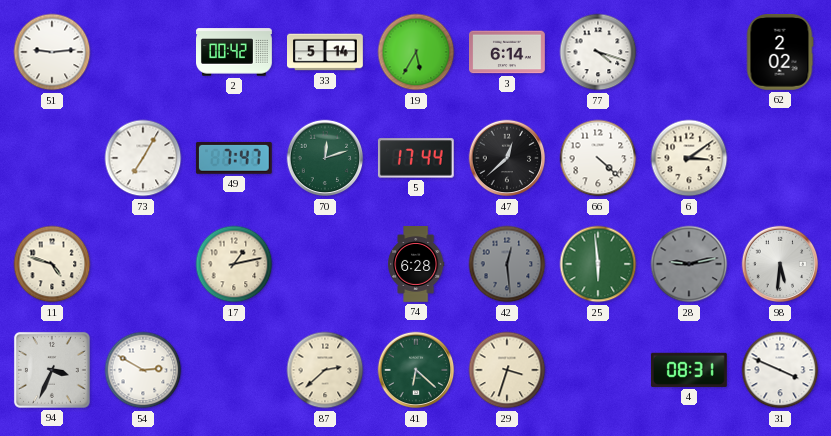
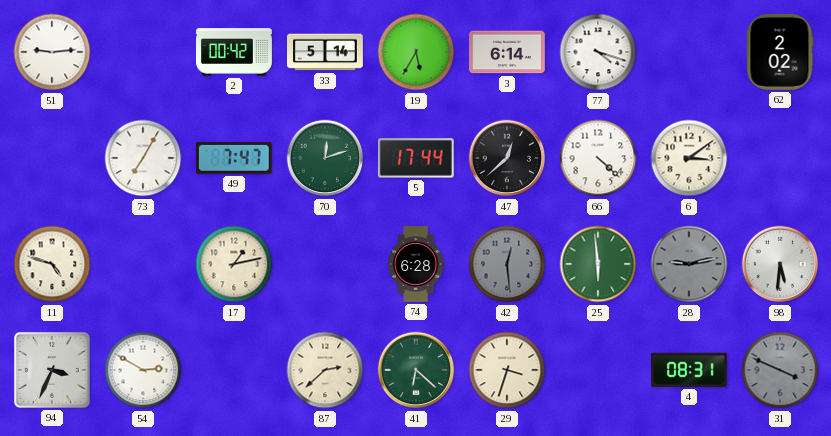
31 dial: white -> grey (780, 370)
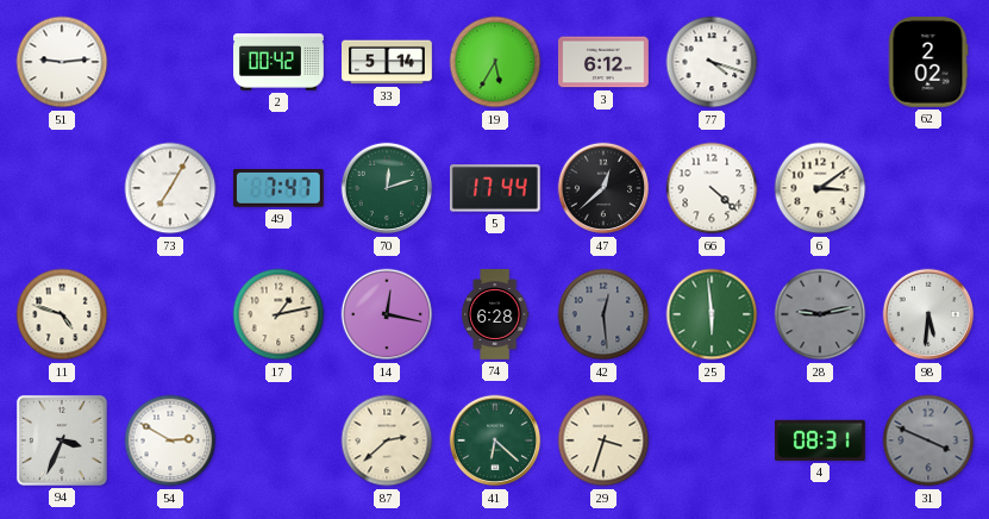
3: 6:14 -> 6:12 (605, 62)
14: none -> 12:17 (387, 314)
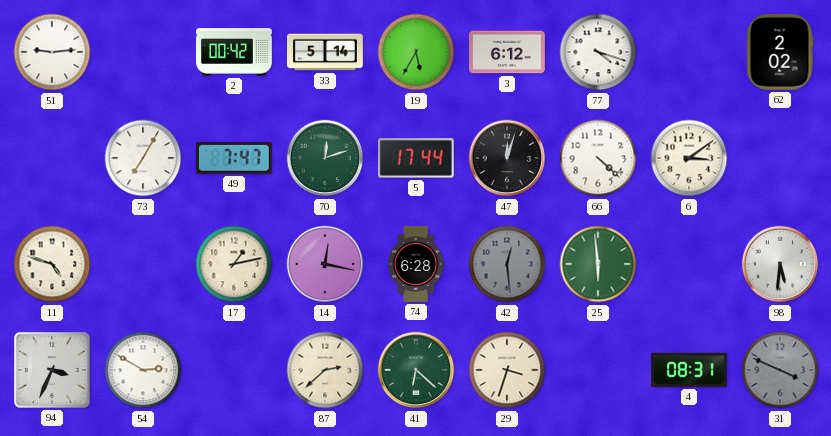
47: 12:38 -> 12:03 (507, 158)
28: 9:13 -> none (820, 314)
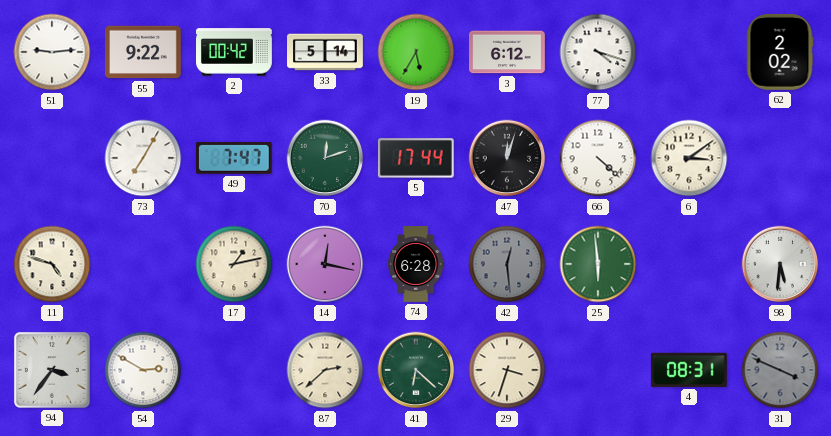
55: none -> 9:22 (144, 52)
94: 3:34 -> 3:36 (52, 370)
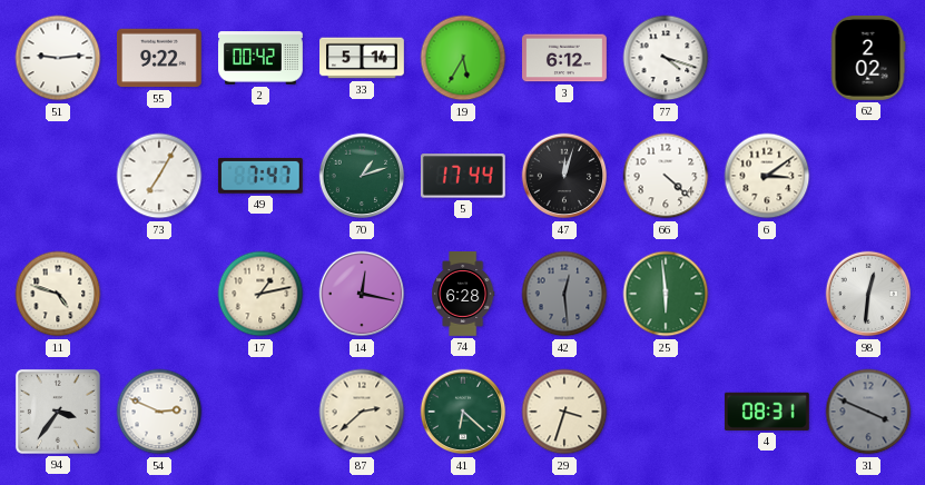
70: 12:12 -> 1:12 (362, 176)
98: 5:31 -> 12:31 (868, 294)
54: 2:50 -> 2:49 (159, 412)
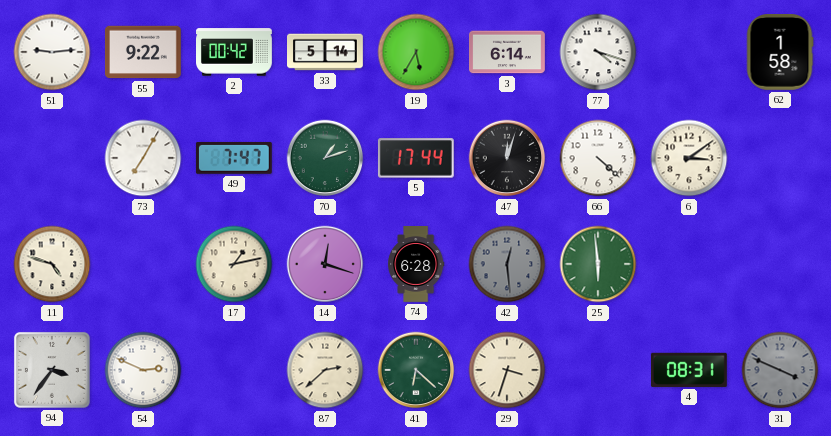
3: 6:12 -> 6:14 (508, 52)
62: 2:02 -> 1:58 (780, 53)
14: 12:17 -> 12:18 (325, 264)
98: 12:31 -> none (868, 294)
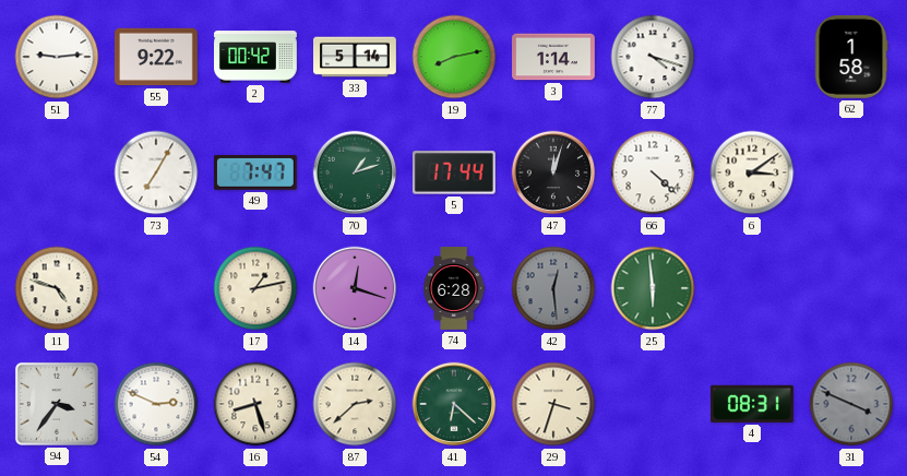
19: 5:35 -> 8:13 (454, 57)
3: 6:14 -> 1:14 (554, 57)
16: none -> 8:27 (255, 404)
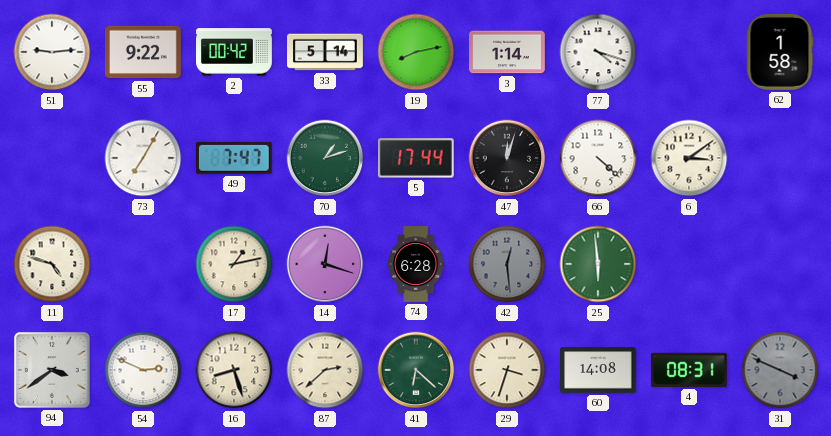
94: 3:36 -> 3:39 (52, 370)
60: none -> 14:08 (599, 370)
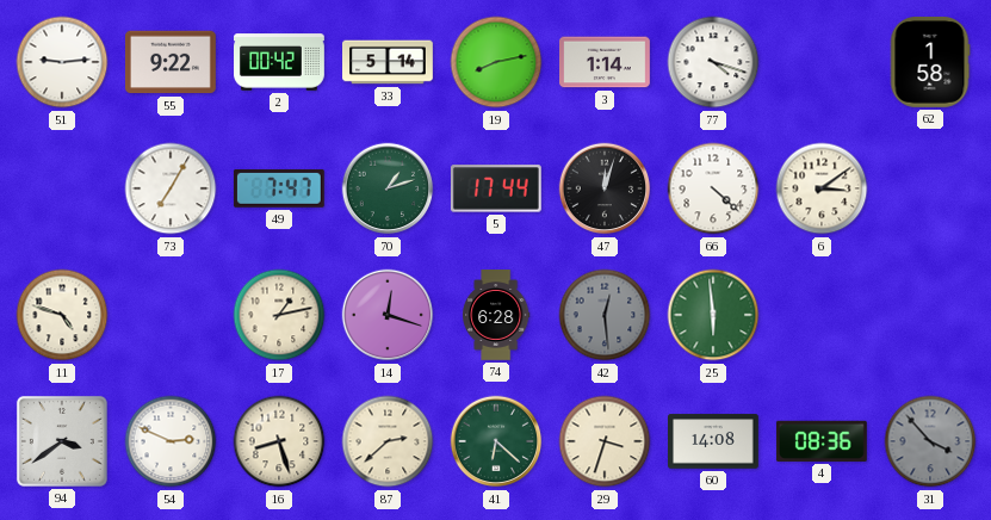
4: 08:31 -> 08:36 (822, 441)
31: 3:49 -> 3:53 (930, 441)
